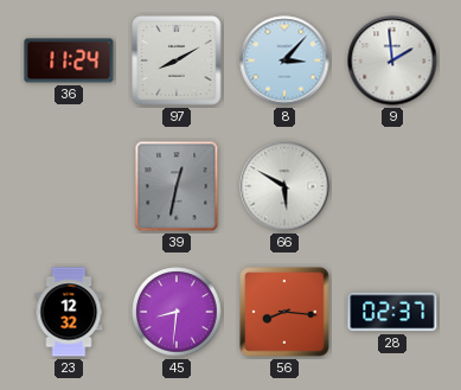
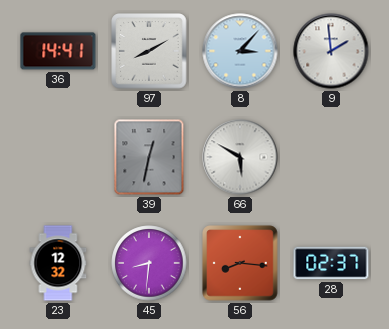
36: 11:24 -> 14:41 (58, 51)
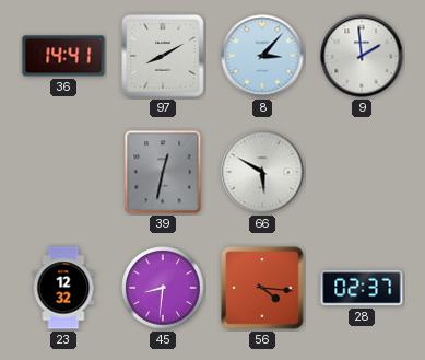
56: 8:16 -> 4:16 (262, 288)
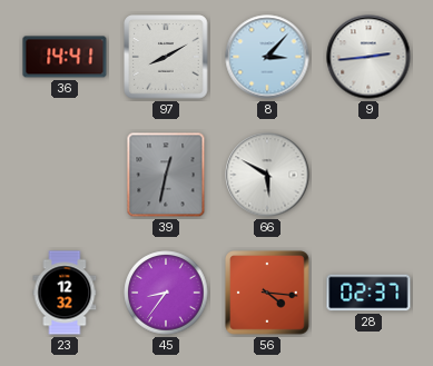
9: 1:59 -> 2:44 (368, 57)
45: 8:31 -> 8:36 (166, 293)
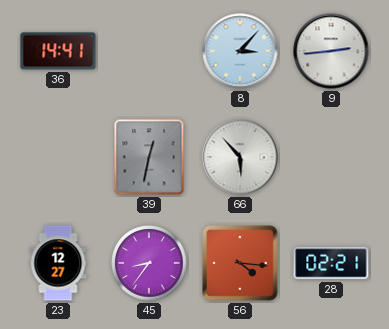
97: 8:10 -> none (166, 57)
66: 5:50 -> 5:53 (240, 157)
23: 12:32 -> 12:27 (58, 263)
28: 02:37 -> 02:21 (331, 263)
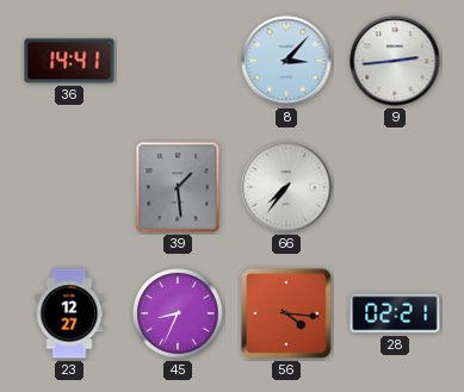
39: 12:32 -> 1:29 (178, 187)
66: 5:53 -> 7:36 (286, 187)
45: 8:36 -> 8:34 (178, 313)
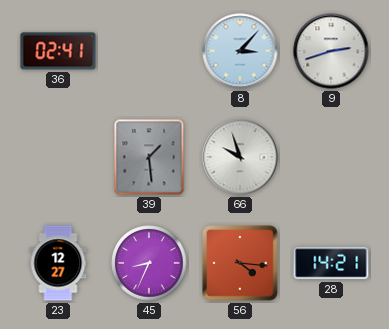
36: 14:41 -> 02:41 (58, 51)
9: 2:44 -> 2:42 (331, 51)
66: 7:36 -> 9:57 (240, 157)
28: 02:21 -> 14:21 (331, 263)
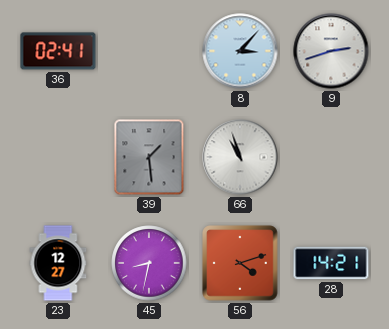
66: 9:57 -> 10:57 (240, 157)
45: 8:34 -> 8:32 (149, 263)
56: 4:16 -> 4:12 (240, 263)
